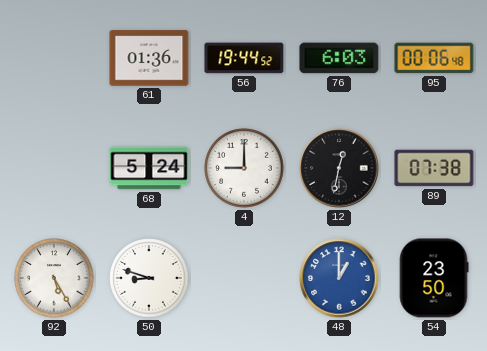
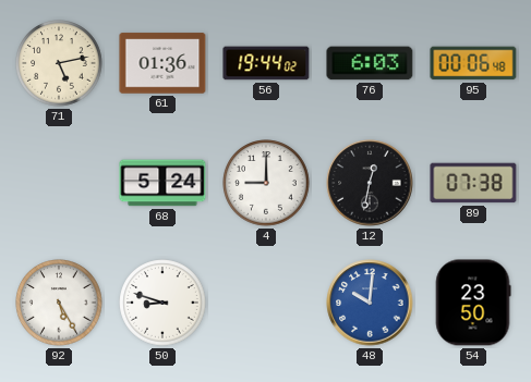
71: none -> 5:13 (59, 63)
56: 19:44:52 -> 19:44:02 (266, 63)
48: 1:00 -> 10:01 (370, 303)
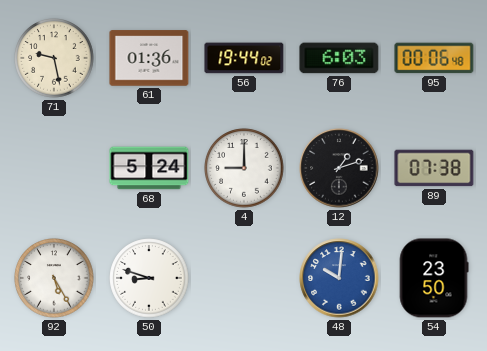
71: 5:13 -> 9:28 (54, 58)
12: 12:32 -> 1:12 (339, 168)
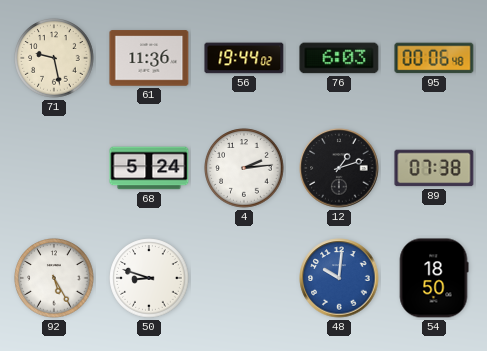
61: 01:36 -> 11:36 (149, 58)
4: 9:00 -> 2:14 (244, 168)
54: 23:50 -> 18:50 (434, 278)
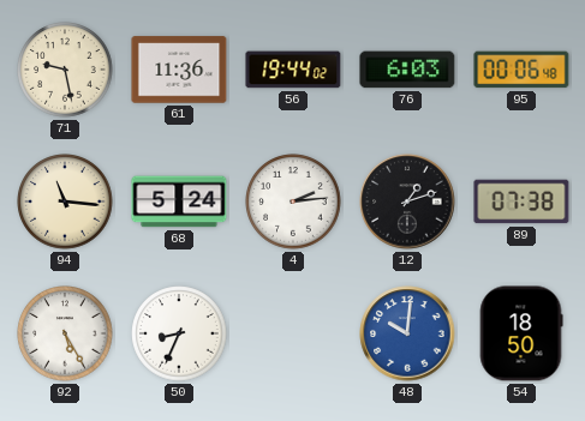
94: none -> 11:16 (65, 202)
50: 8:48 -> 8:34 (179, 333)
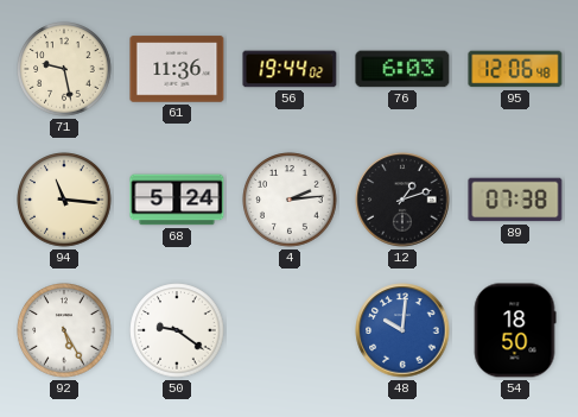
95: 00:06 -> 12:06 (515, 69)
50: 8:34 -> 9:21 (177, 330)
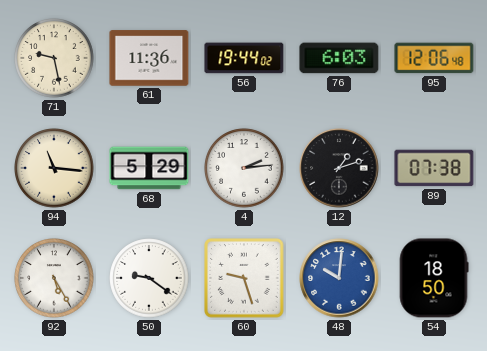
68: 5:24 -> 5:29 (149, 168)
60: none -> 9:27 (244, 278)
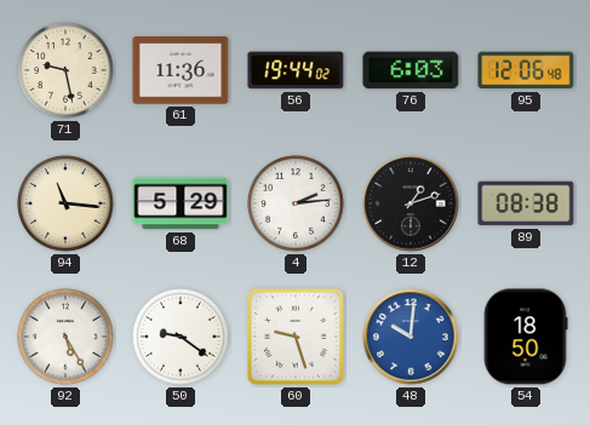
89: 07:38 -> 08:38 (526, 203)
